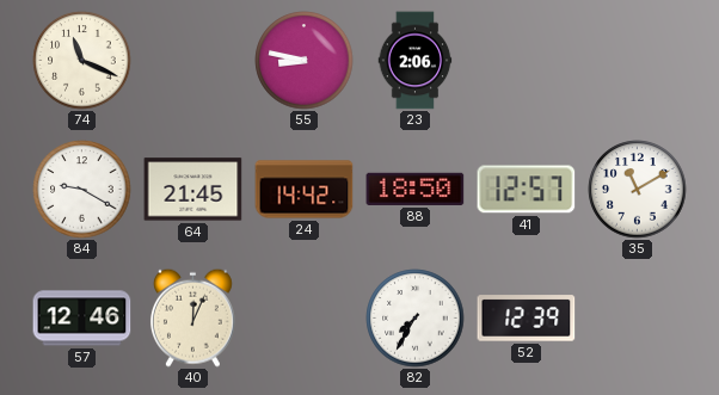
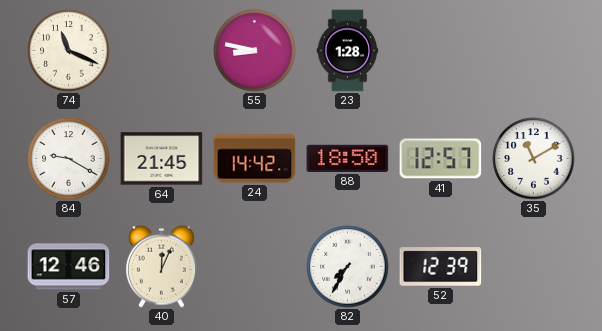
23: 2:06 -> 1:28 (348, 51)
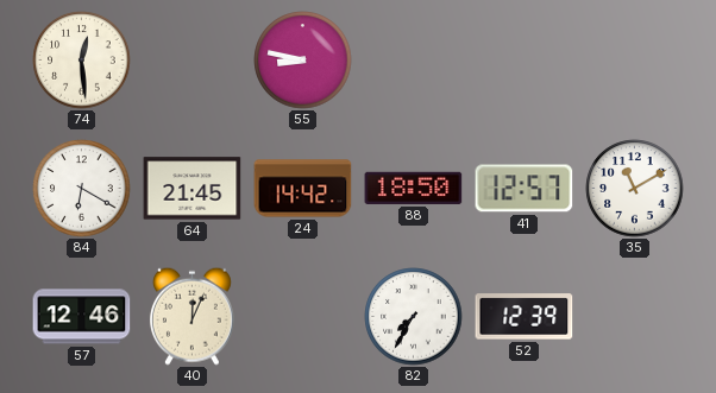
74: 11:19 -> 12:29 (82, 61)
23: 1:28 -> none (348, 51)
84: 9:20 -> 6:20 (82, 189)
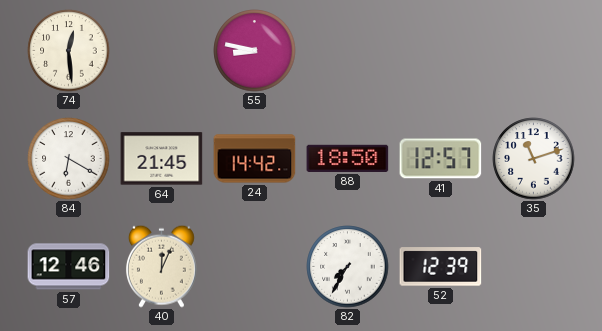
35: 11:10 -> 11:12 (534, 159)
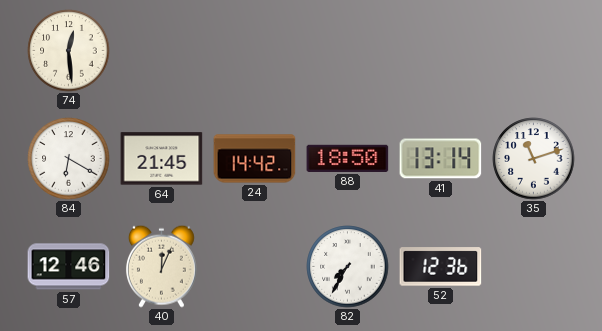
55: 8:47 -> none (255, 51)
41: 12:57 -> 13:14 (441, 159)
52: 12:39 -> 12:36 (441, 267)
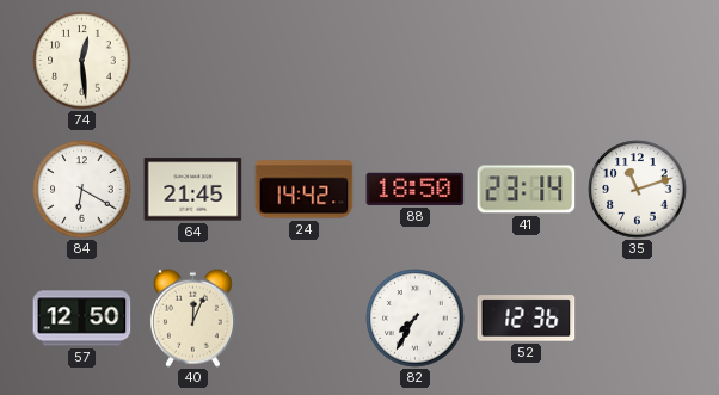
41: 13:14 -> 23:14 (527, 190)
57: 12:46 -> 12:50 (82, 319)
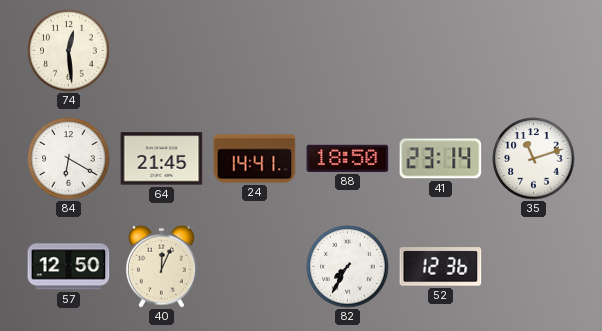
24: 14:42 -> 14:41 (255, 159)
